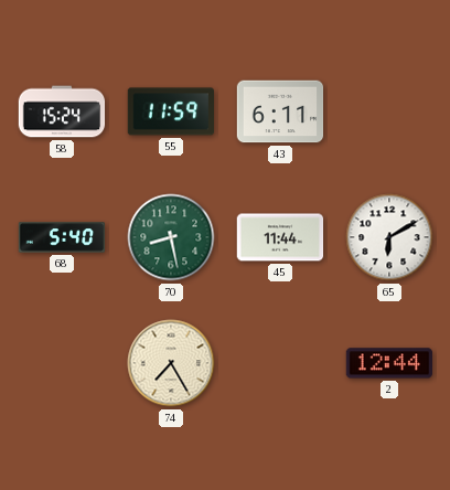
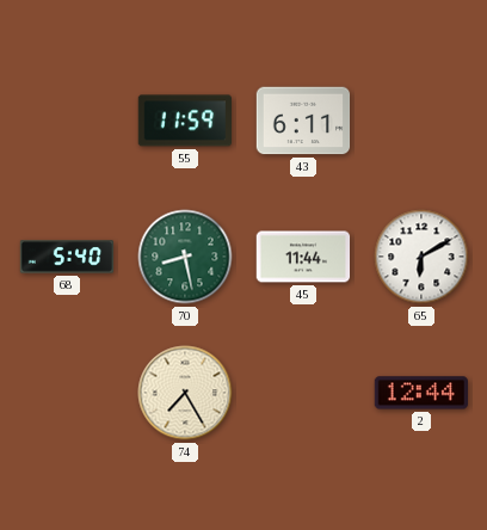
58: 15:24 -> none (62, 111)
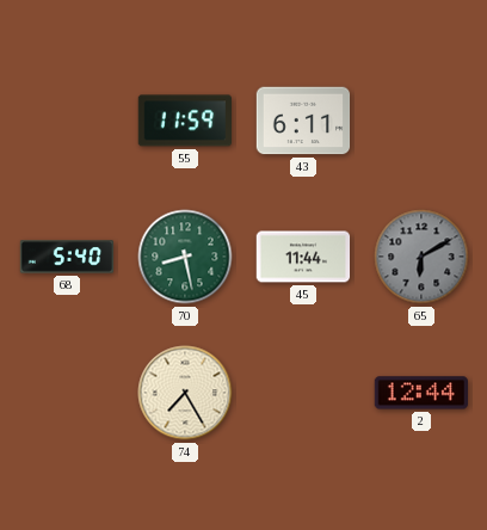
65 dial: white -> grey (421, 257)
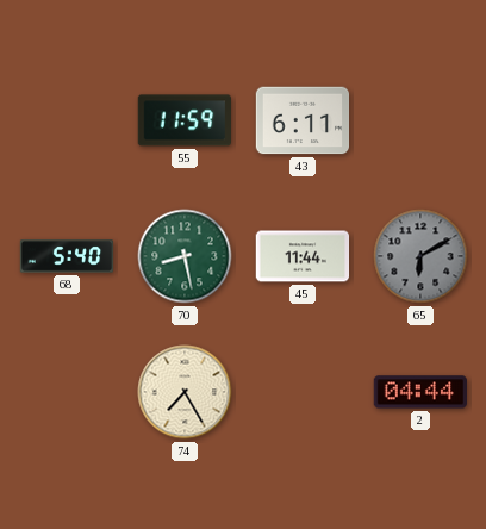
2: 12:44 -> 04:44 (419, 392)
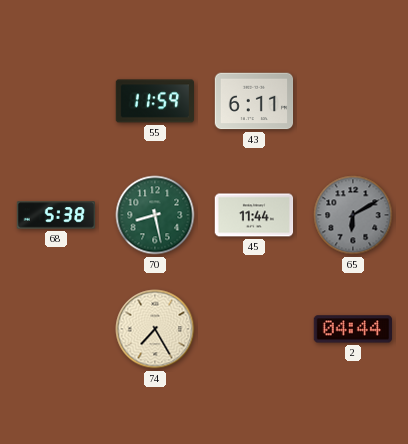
68: 5:40 -> 5:38 (56, 215)
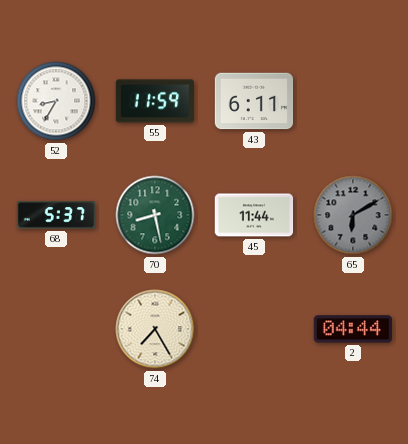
52: none -> 8:35 (56, 101)
68: 5:38 -> 5:37 (56, 215)
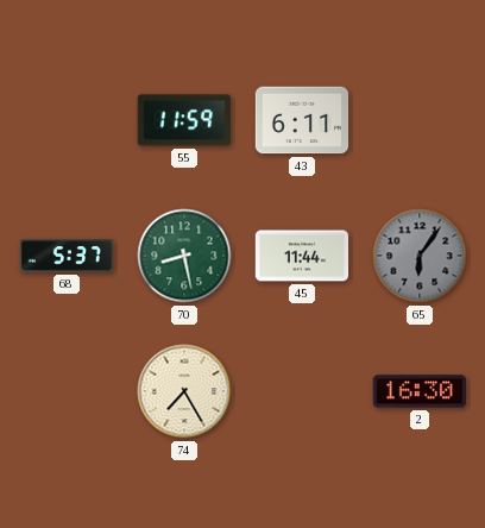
52: 8:35 -> none (56, 101)
65: 6:10 -> 6:06 (420, 256)
2: 04:44 -> 16:30 (418, 391)
